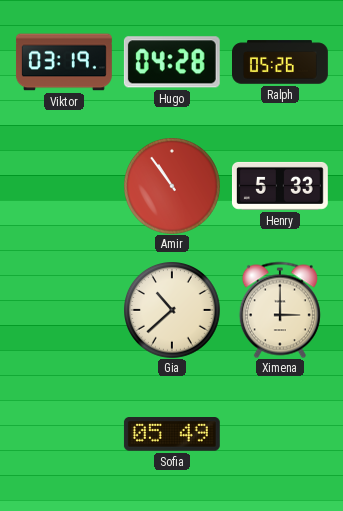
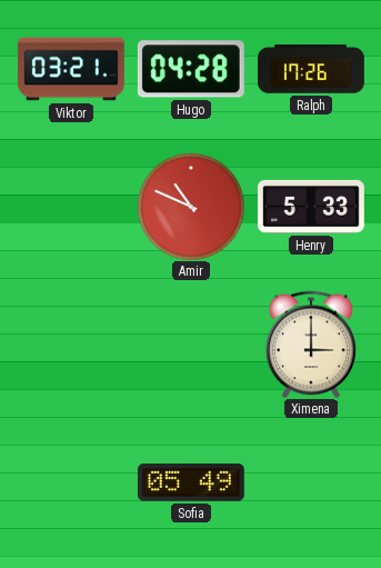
Viktor: 03:19 -> 03:21 (71, 69)
Ralph: 05:26 -> 17:26 (312, 69)
Amir: 10:54 -> 10:49 (191, 207)
Gia: 10:38 -> none (172, 310)
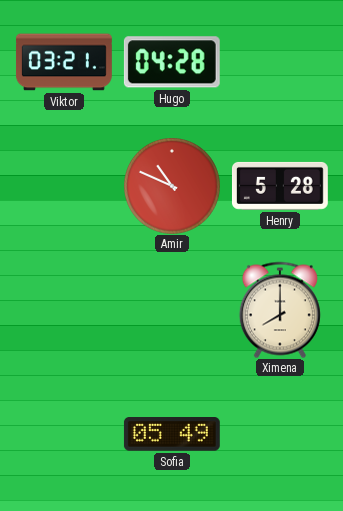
Ralph: 17:26 -> none (312, 69)
Henry: 5:33 -> 5:28 (280, 186)
Ximena: 3:00 -> 8:00 (280, 310)
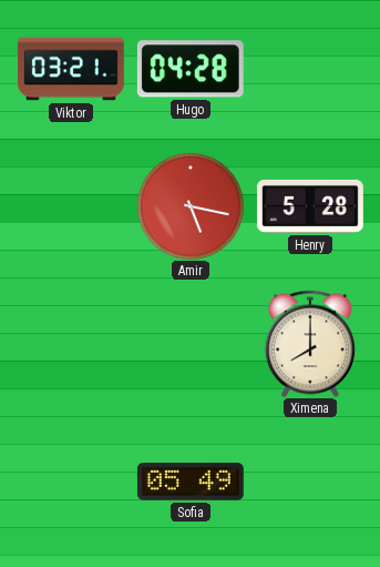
Amir: 10:49 -> 5:17 (191, 206)
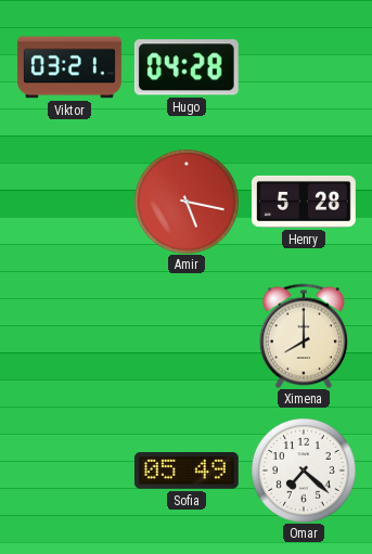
Omar: none -> 7:22 (304, 471)
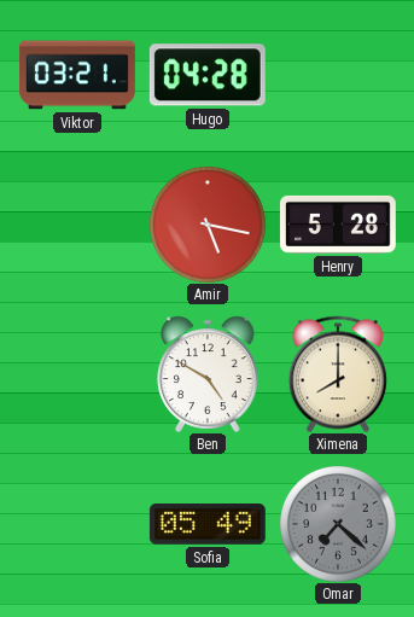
Ben: none -> 4:50 (208, 374)
Omar dial: white -> grey (338, 524)
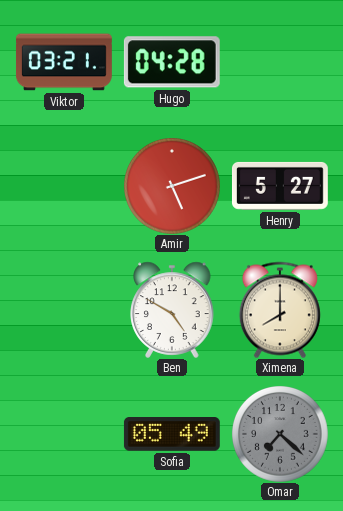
Amir: 5:17 -> 5:12 (172, 186)
Henry: 5:28 -> 5:27 (280, 186)
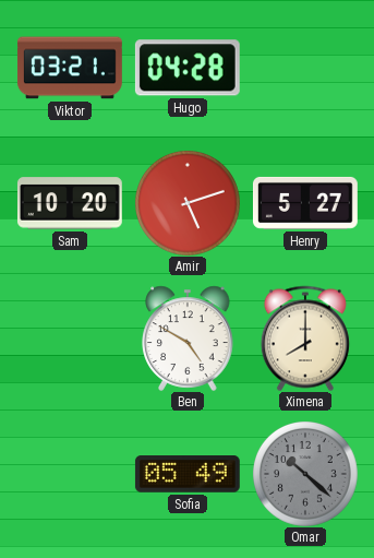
Sam: none -> 10:20 (70, 203)
Omar: 7:22 -> 10:22 (305, 474)
